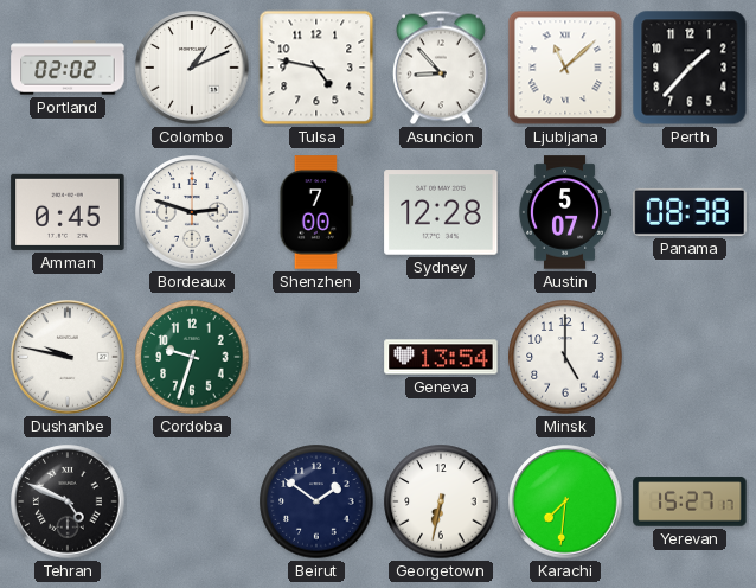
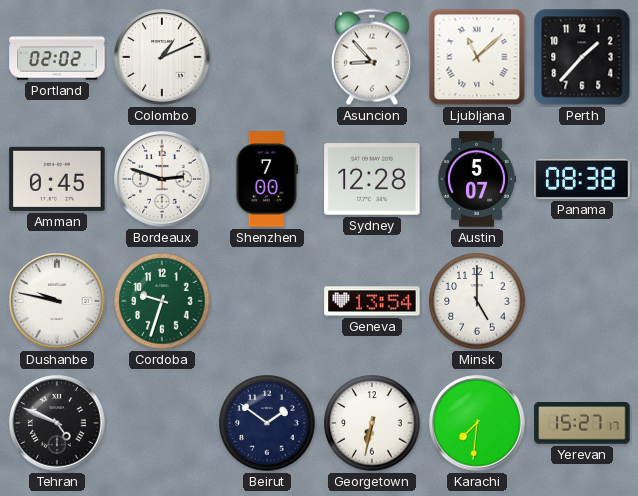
Tulsa: 4:47 -> none (316, 68)
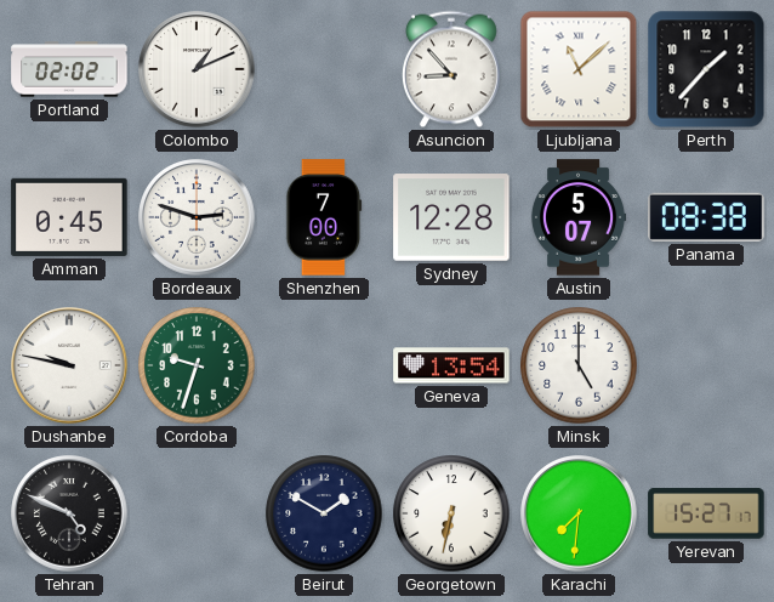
Beirut: 1:51 -> 1:50 (324, 513)
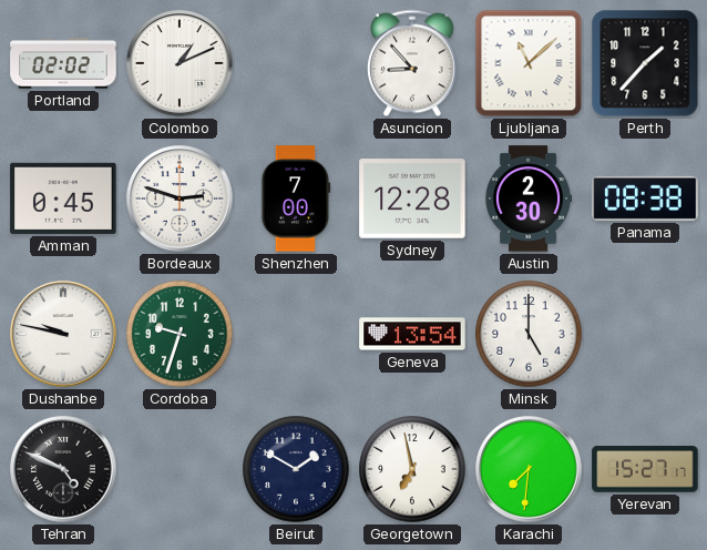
Austin: 5:07 -> 2:30 (529, 198)
Georgetown: 6:32 -> 6:58 (412, 469)
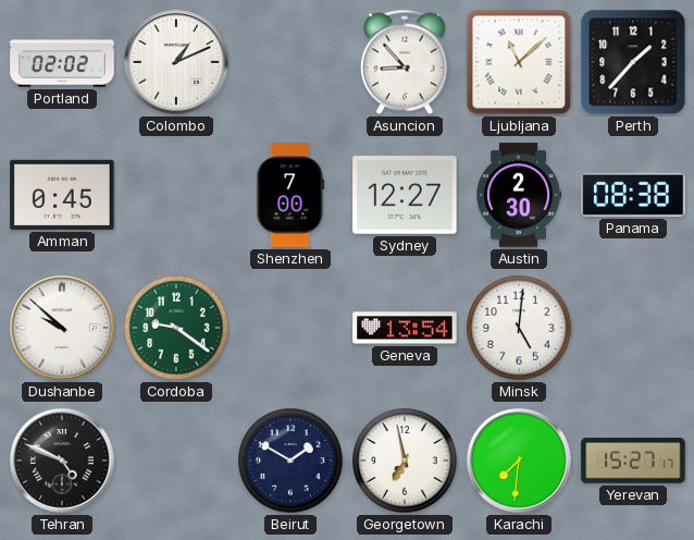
Bordeaux: 2:48 -> none (180, 198)
Sydney: 12:28 -> 12:27 (405, 195)
Dushanbe: 9:47 -> 9:52 (62, 328)
Cordoba: 9:33 -> 9:21 (176, 328)
Minsk: 5:00 -> 5:01 (519, 328)
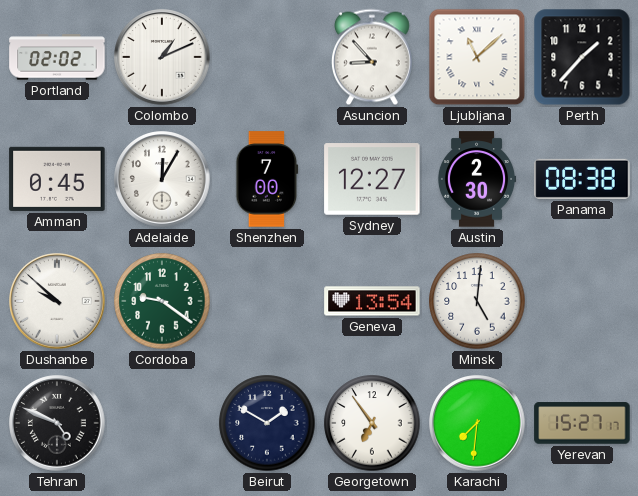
Adelaide: none -> 12:05 (162, 179)
Georgetown: 6:58 -> 6:54 (372, 423)
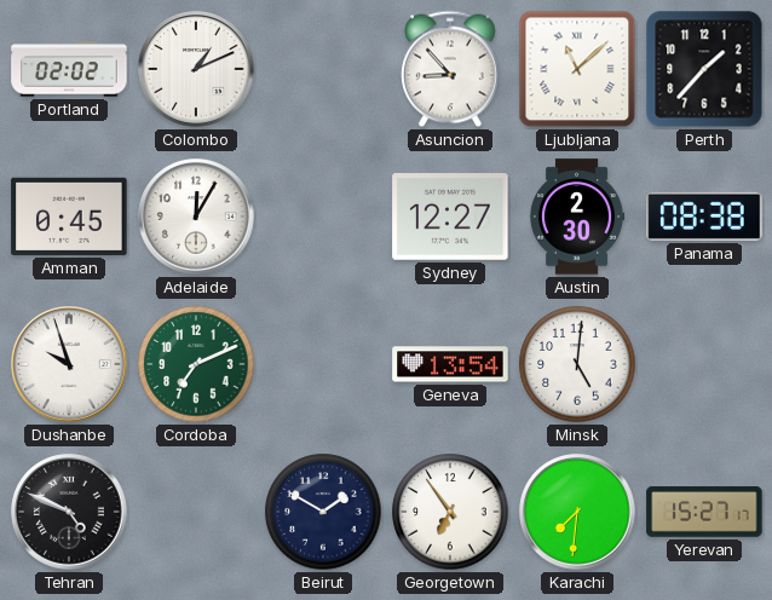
Shenzhen: 7:00 -> none (267, 179)
Dushanbe: 9:52 -> 9:57 (69, 364)
Cordoba: 9:21 -> 7:11 (196, 364)
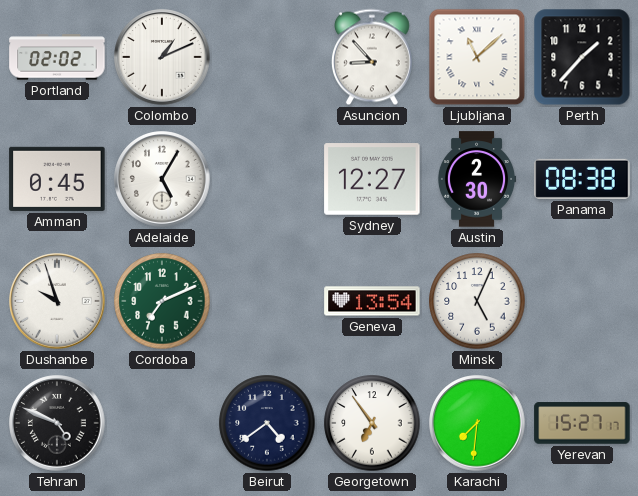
Adelaide: 12:05 -> 5:05 (162, 179)
Minsk: 5:01 -> 5:04 (477, 301)
Beirut: 1:50 -> 4:39 (267, 423)
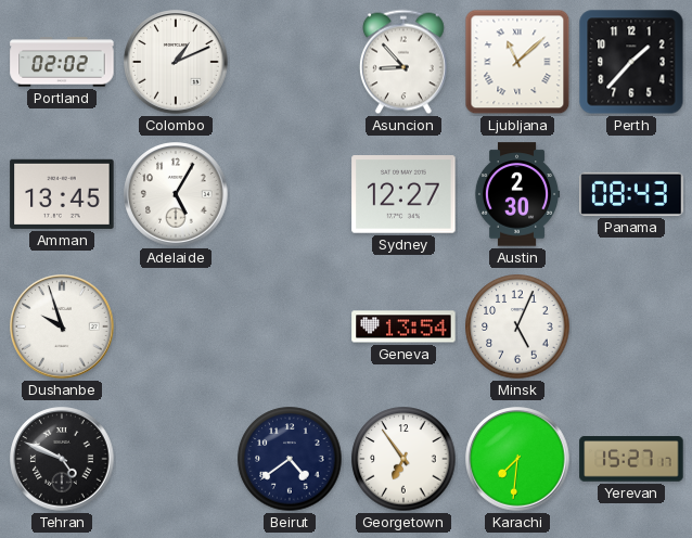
Amman: 0:45 -> 13:45 (62, 194)
Panama: 08:38 -> 08:43 (631, 194)
Cordoba: 7:11 -> none (162, 301)
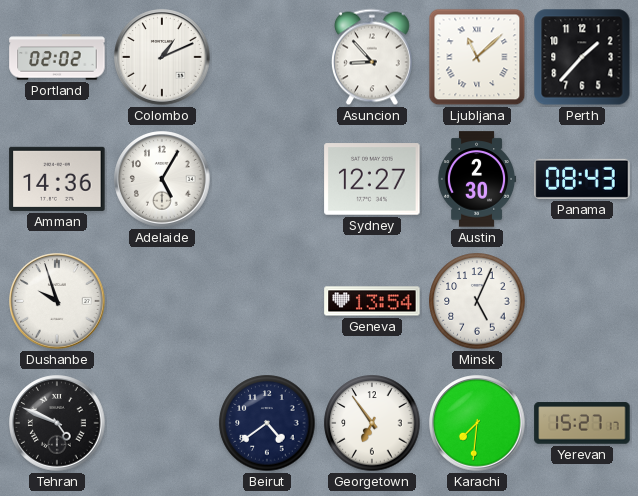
Amman: 13:45 -> 14:36 (57, 179)
